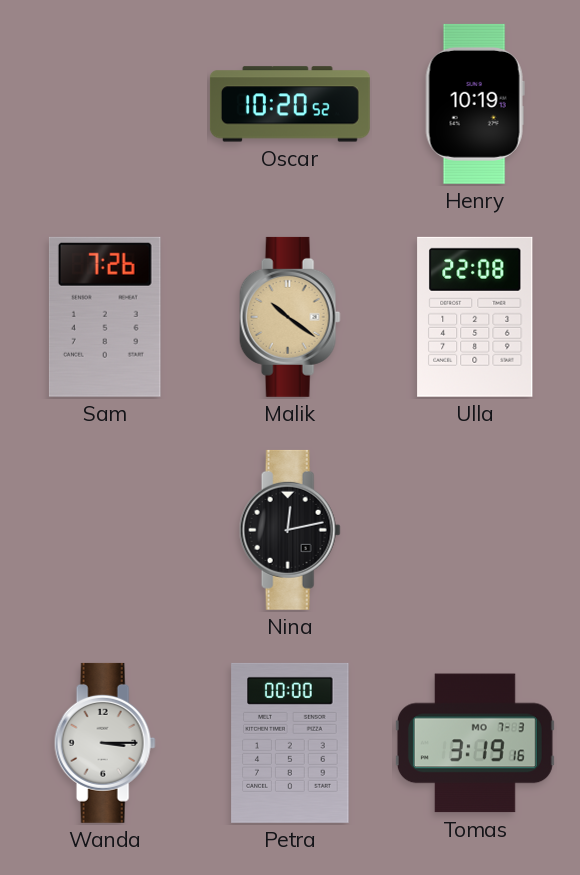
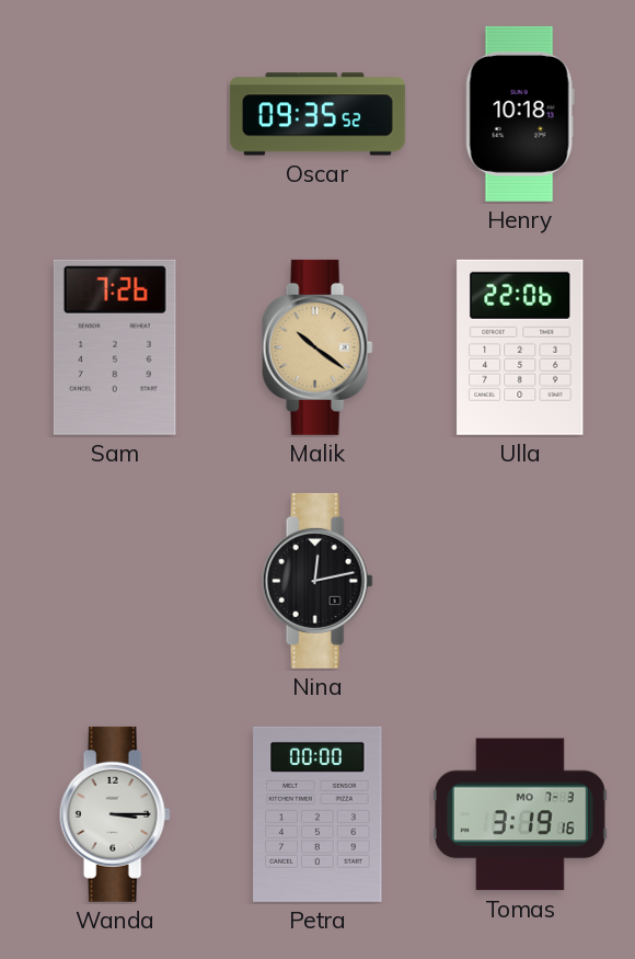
Oscar: 10:20 -> 09:35 (317, 114)
Henry: 10:19 -> 10:18 (520, 114)
Ulla: 22:08 -> 22:06 (520, 347)
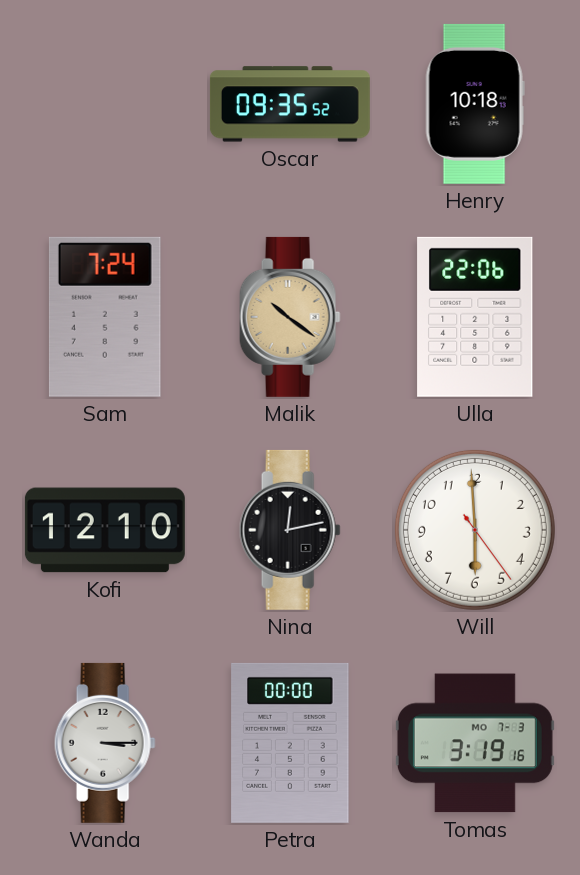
Sam: 7:26 -> 7:24 (105, 317)
Kofi: none -> 12:10 (105, 530)
Will: none -> 5:59 (475, 530)
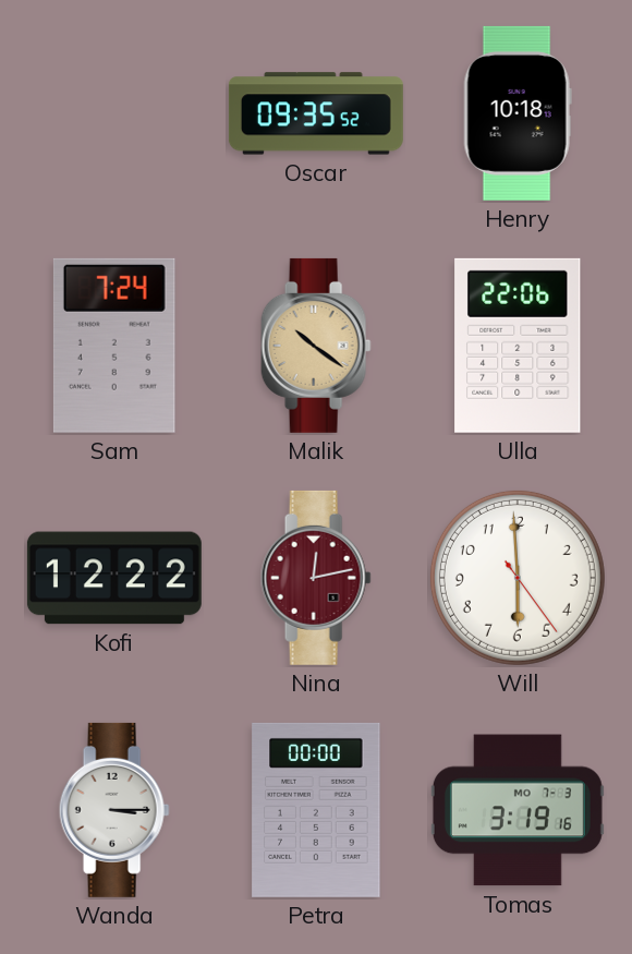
Kofi: 12:10 -> 12:22 (114, 578)
Nina dial: black -> burgundy (316, 578)
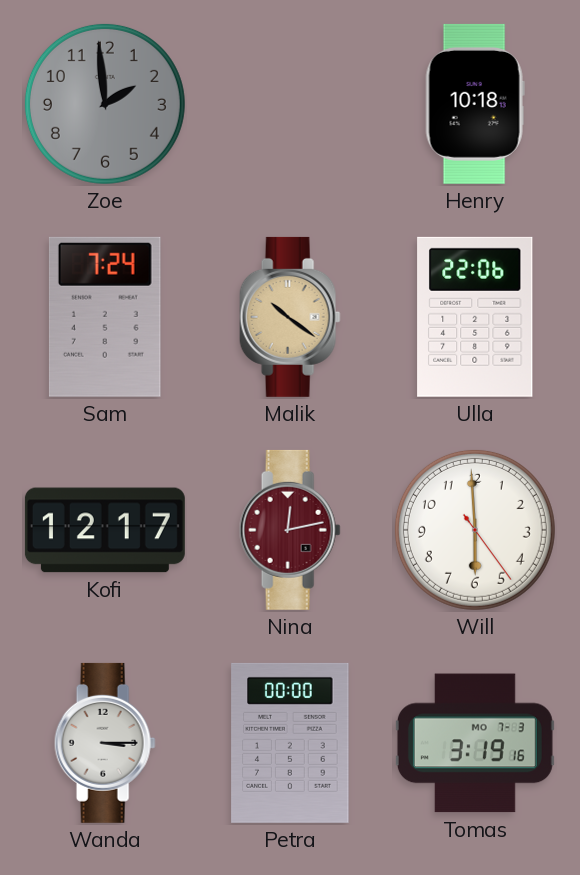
Zoe: none -> 1:59 (105, 104)
Oscar: 09:35 -> none (316, 113)
Kofi: 12:22 -> 12:17 (105, 530)
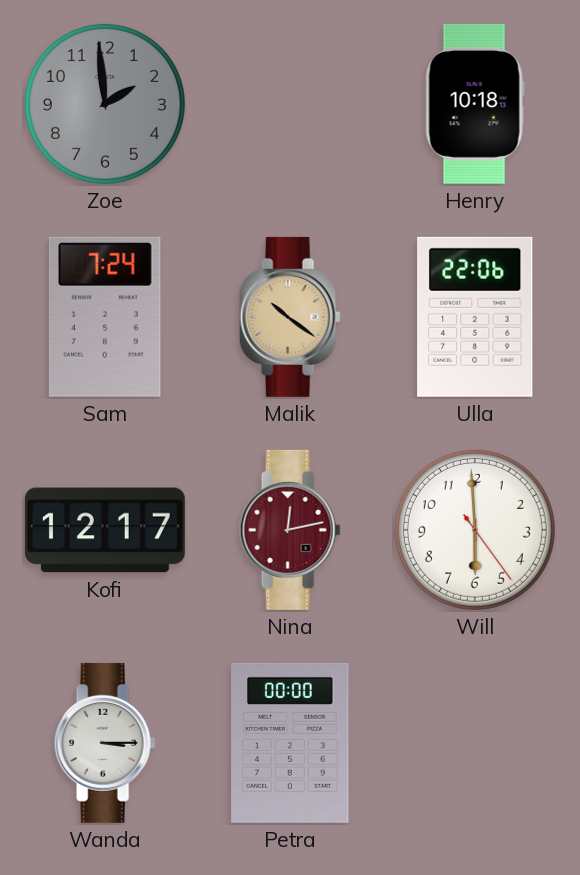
Tomas: 3:19 -> none (475, 743)
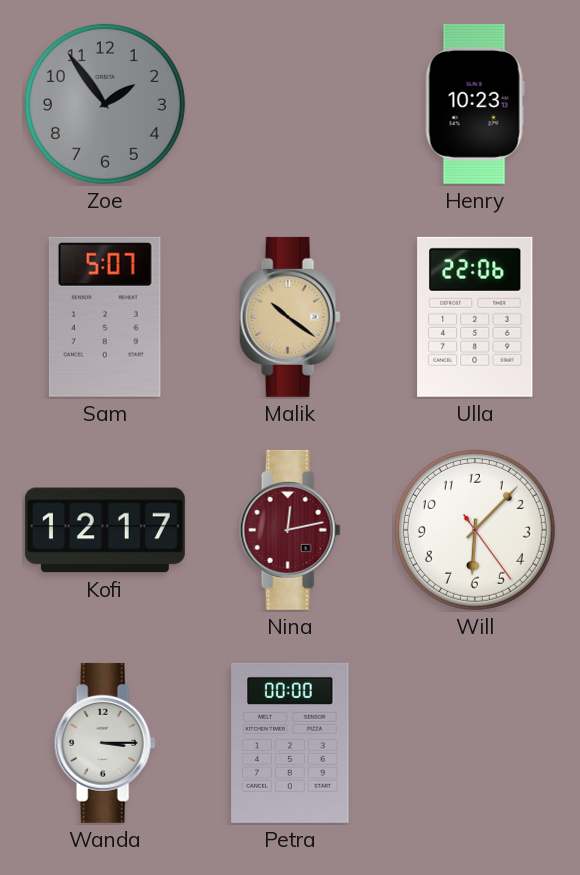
Zoe: 1:59 -> 1:54 (105, 104)
Henry: 10:18 -> 10:23 (475, 104)
Sam: 7:24 -> 5:07 (105, 317)
Will: 5:59 -> 6:07 (475, 530)
